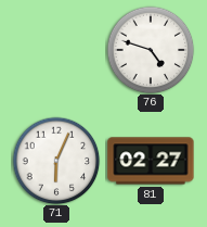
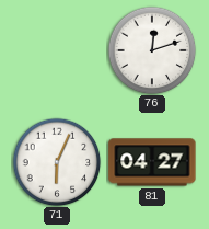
76: 4:48 -> 12:12 (152, 50)
81: 02:27 -> 04:27 (152, 162)
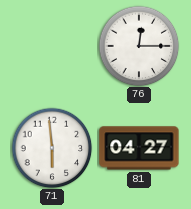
76: 12:12 -> 12:15 (139, 46)
71: 6:04 -> 5:59 (52, 148)
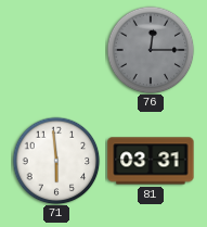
76 dial: white -> grey (151, 50)
81: 04:27 -> 03:31 (151, 161)
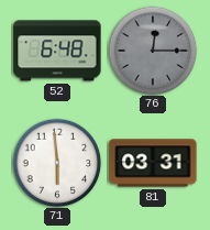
52: none -> 6:48 (57, 51)
